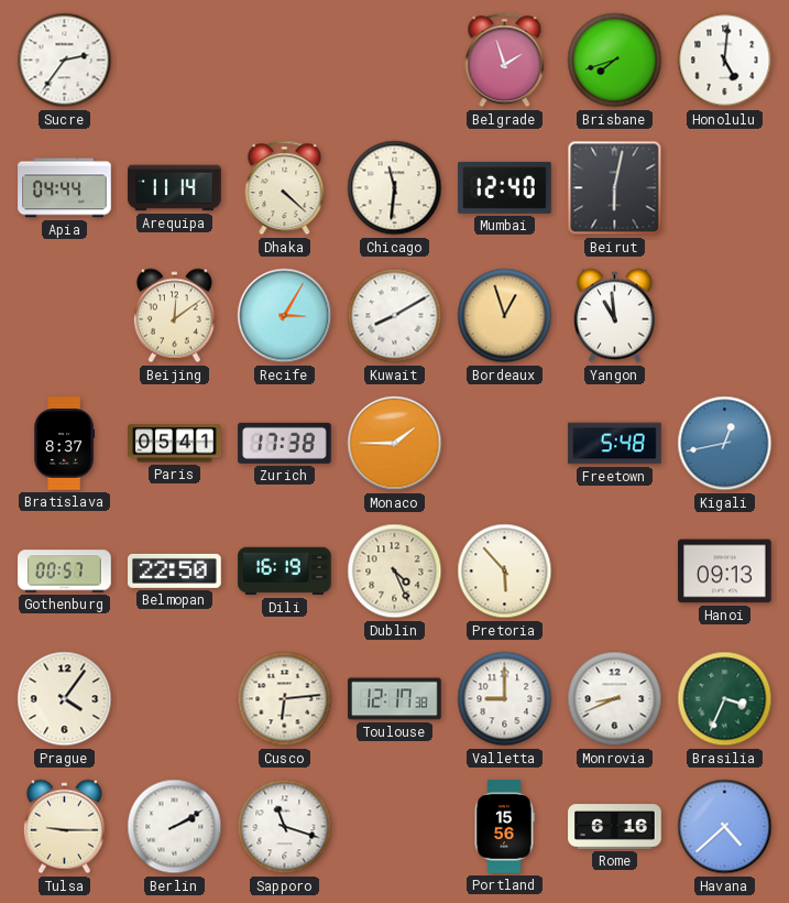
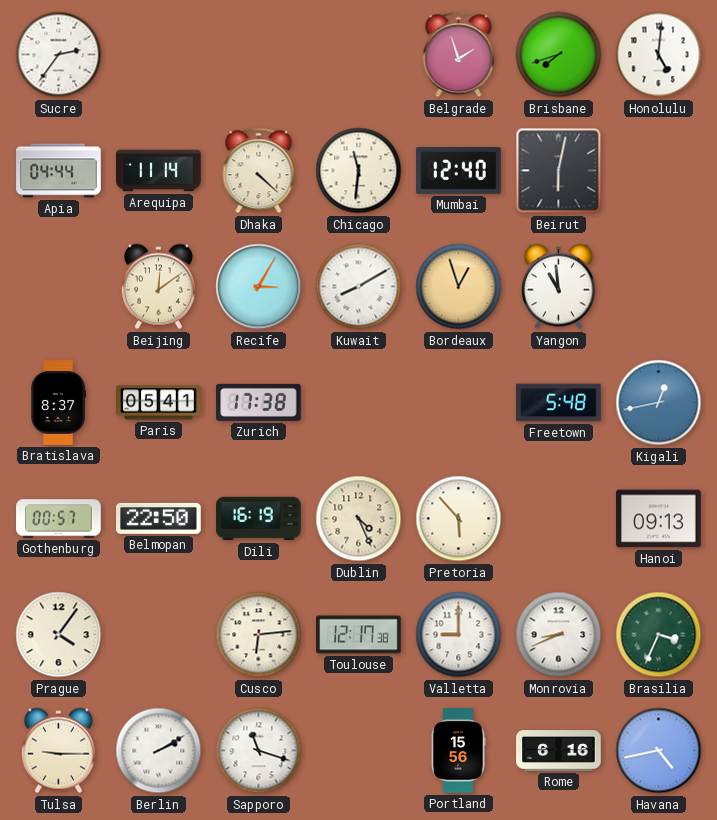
Monaco: 1:45 -> none (395, 444)
Havana: 4:38 -> 4:43 (659, 751)
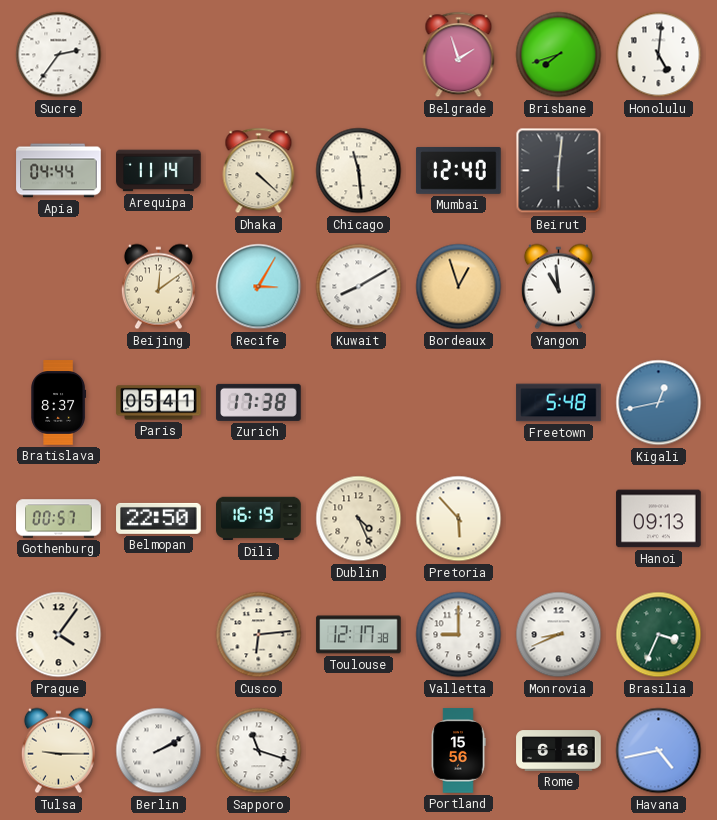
Chicago: 11:31 -> 11:29 (359, 171)
Beirut: 6:02 -> 6:01 (559, 171)
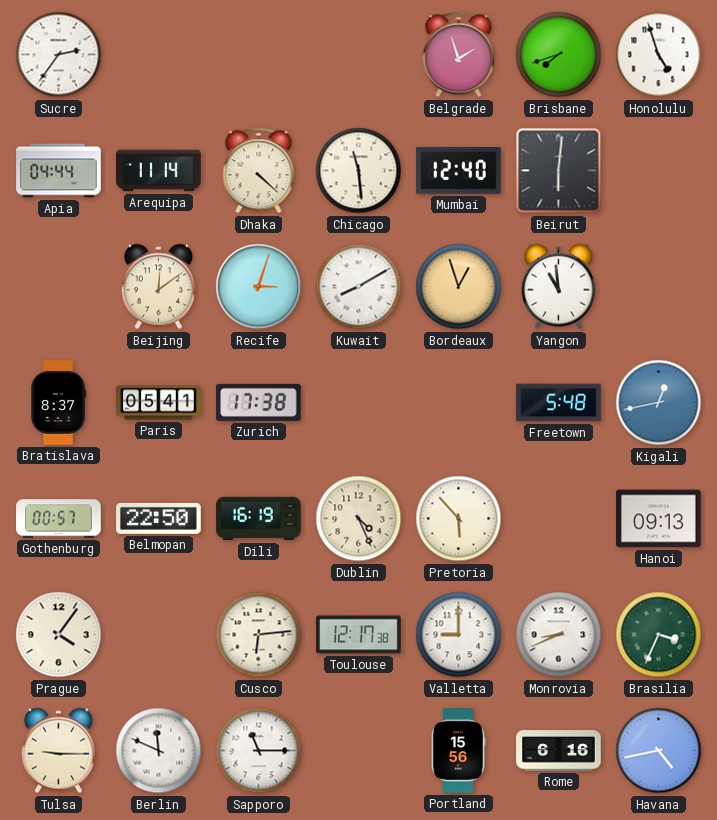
Honolulu: 5:01 -> 4:57 (659, 55)
Recife: 3:05 -> 3:03 (259, 287)
Berlin: 2:10 -> 11:49 (159, 751)
Sapporo: 11:18 -> 11:15 (259, 751)
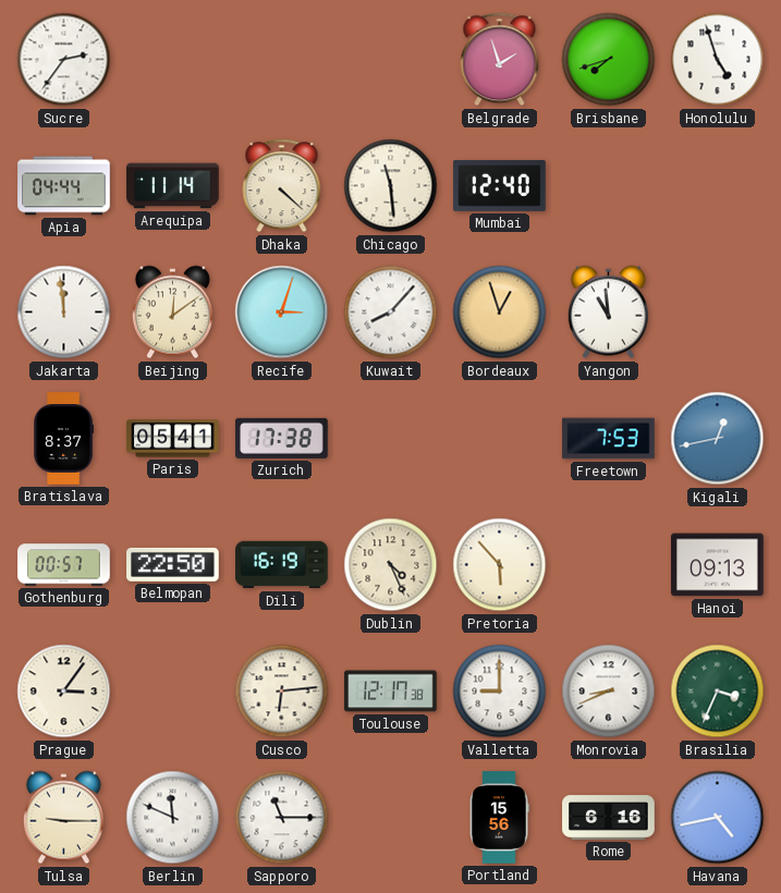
Beirut: 6:01 -> none (559, 171)
Jakarta: none -> 11:59 (64, 313)
Kuwait: 8:10 -> 8:07 (391, 313)
Freetown: 5:48 -> 7:53 (609, 439)
Prague: 4:06 -> 3:06 (64, 692)
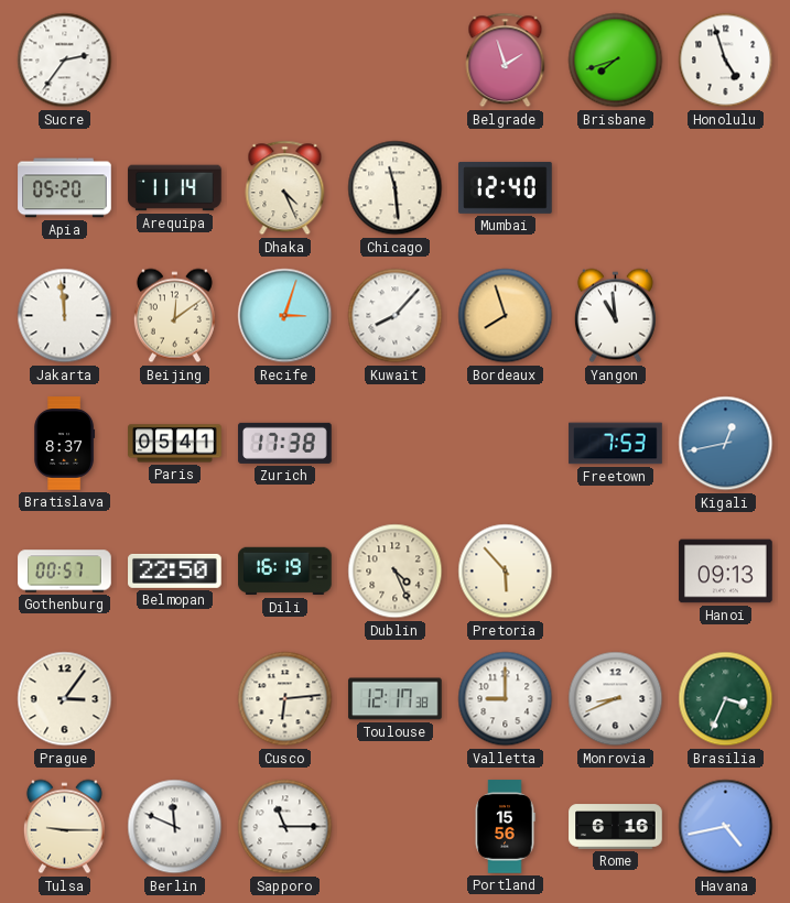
Apia: 04:44 -> 05:20 (65, 188)
Dhaka: 4:22 -> 4:26 (285, 188)
Bordeaux: 12:57 -> 7:57 (506, 316)
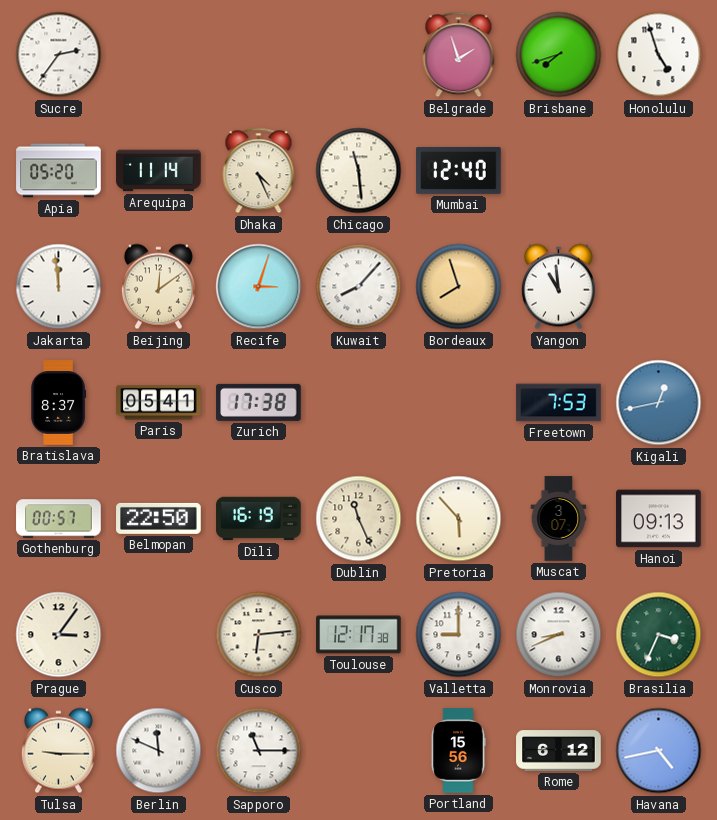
Dublin: 4:26 -> 11:26 (359, 519)
Muscat: none -> 3:07 (559, 519)
Rome: 6:16 -> 6:12 (559, 751)
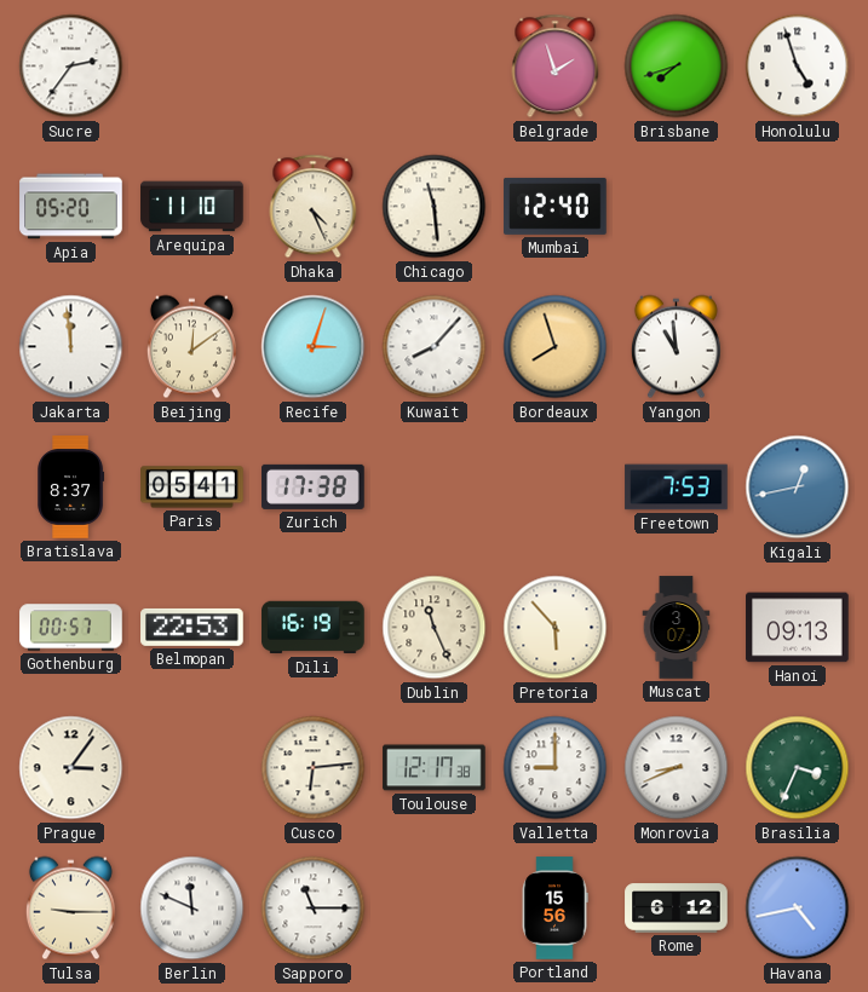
Arequipa: 11:14 -> 11:10 (192, 207)
Belmopan: 22:50 -> 22:53 (192, 627)
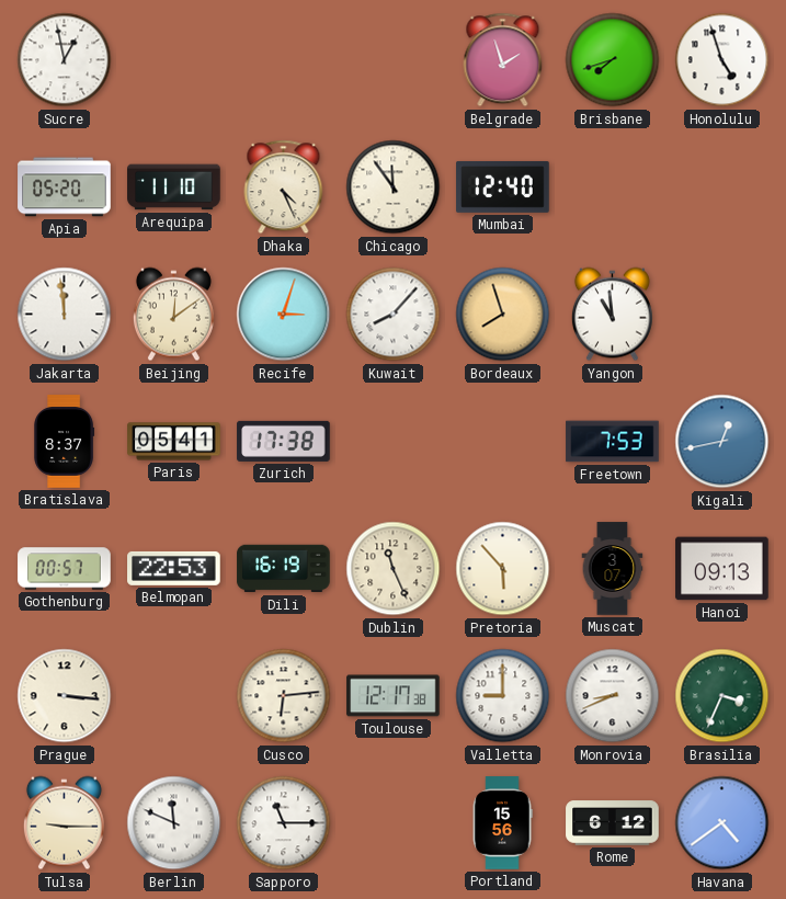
Sucre: 2:36 -> 12:58 (65, 60)
Chicago: 11:29 -> 11:54 (394, 187)
Prague: 3:06 -> 3:16 (65, 696)
Havana: 4:43 -> 4:39 (722, 823)
